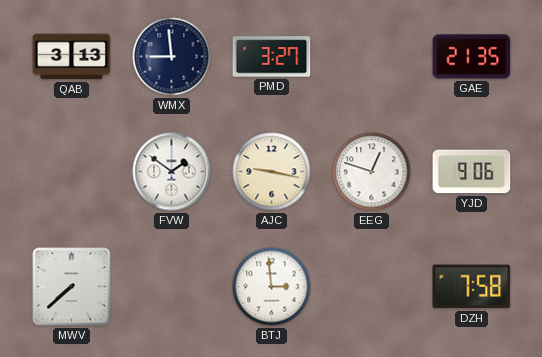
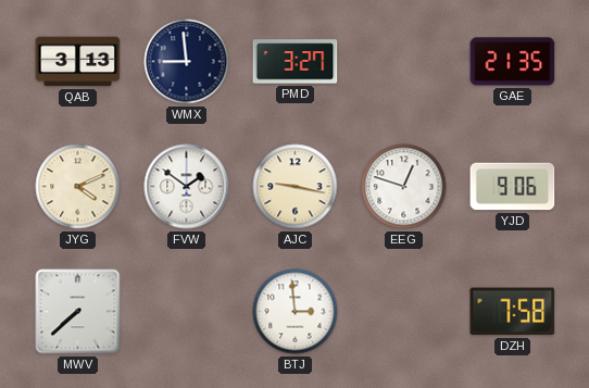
JYG: none -> 4:11 (78, 187)
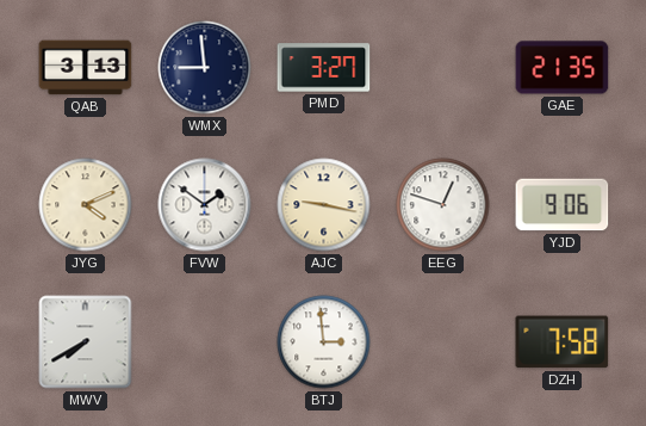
MWV: 7:38 -> 7:40 (86, 342)
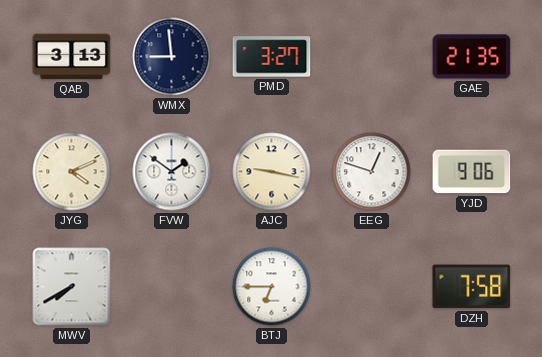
BTJ: 2:59 -> 6:45 (272, 287)
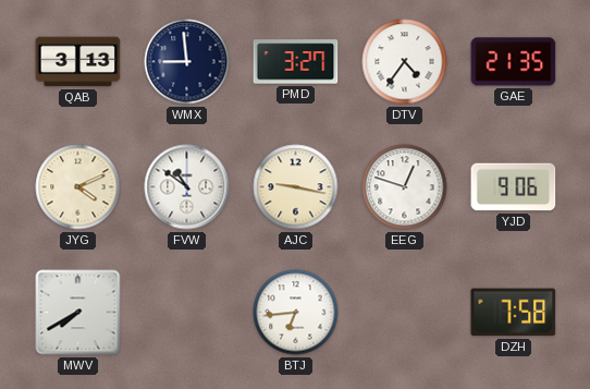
DTV: none -> 4:36 (405, 62)
FVW: 1:51 -> 10:51 (187, 187)
BTJ: 6:45 -> 6:44 (296, 313)
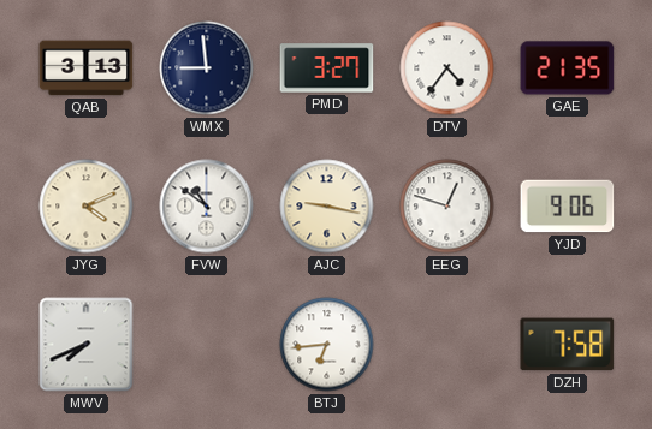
MWV: 7:40 -> 7:41 (87, 345)
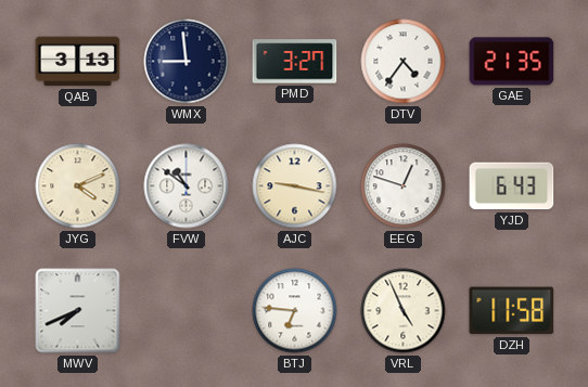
YJD: 9:06 -> 6:43 (512, 186)
BTJ: 6:44 -> 6:46 (295, 311)
VRL: none -> 4:56 (404, 311)
DZH: 7:58 -> 11:58 (512, 311)
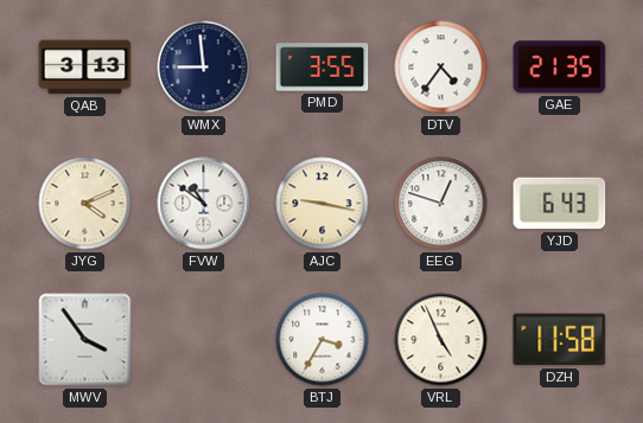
PMD: 3:27 -> 3:55 (323, 68)
MWV: 7:41 -> 3:54 (85, 340)
BTJ: 6:46 -> 3:35 (323, 340)
